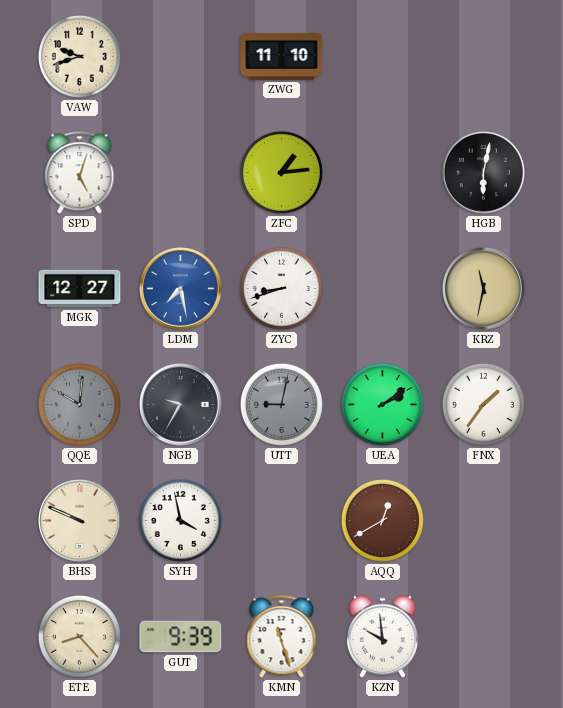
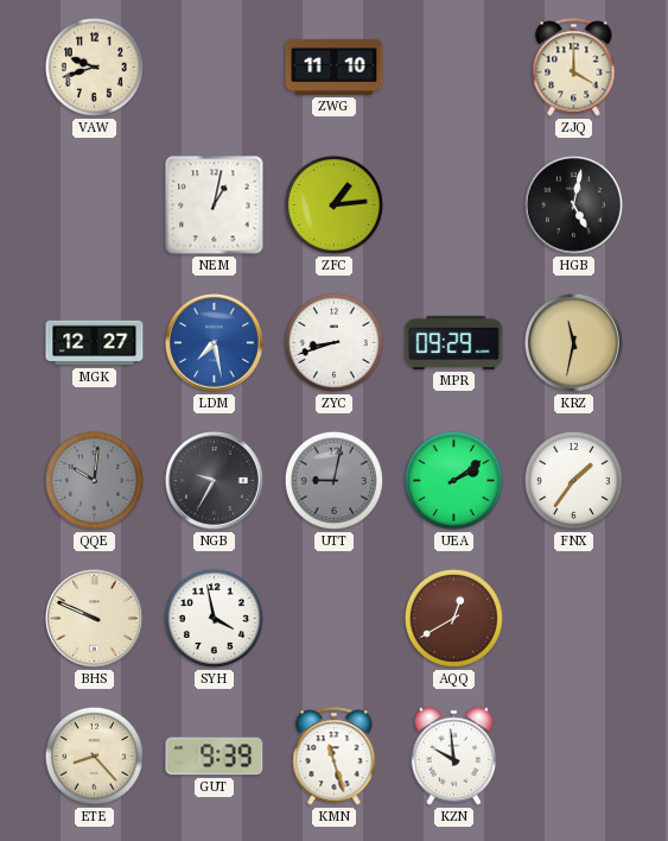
ZJQ: none -> 4:00 (574, 68)
SPD: 5:03 -> none (80, 173)
NEM: none -> 1:02 (215, 205)
HGB: 6:02 -> 5:02 (574, 205)
MPR: none -> 09:29 (454, 342)
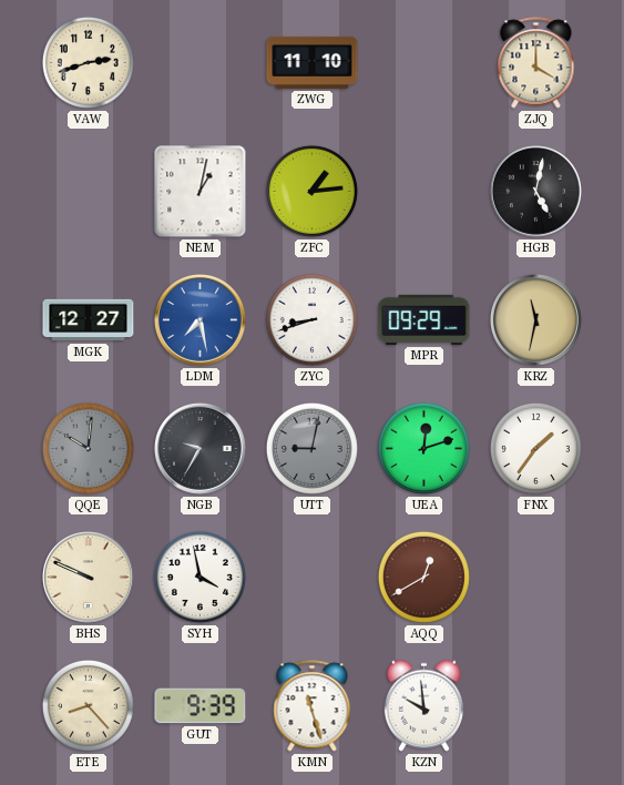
VAW: 9:42 -> 2:42 (88, 62)
UEA: 2:09 -> 12:12 (423, 448)
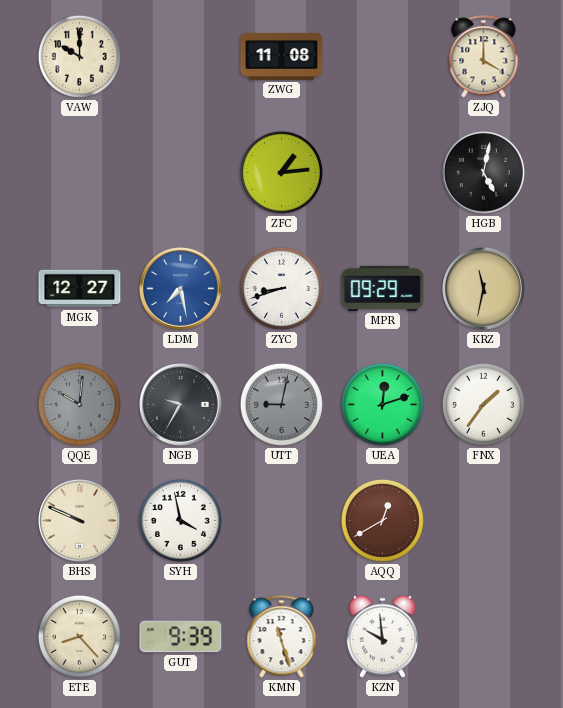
VAW: 2:42 -> 10:00 (79, 56)
ZWG: 11:10 -> 11:08 (282, 56)
NEM: 1:02 -> none (201, 192)
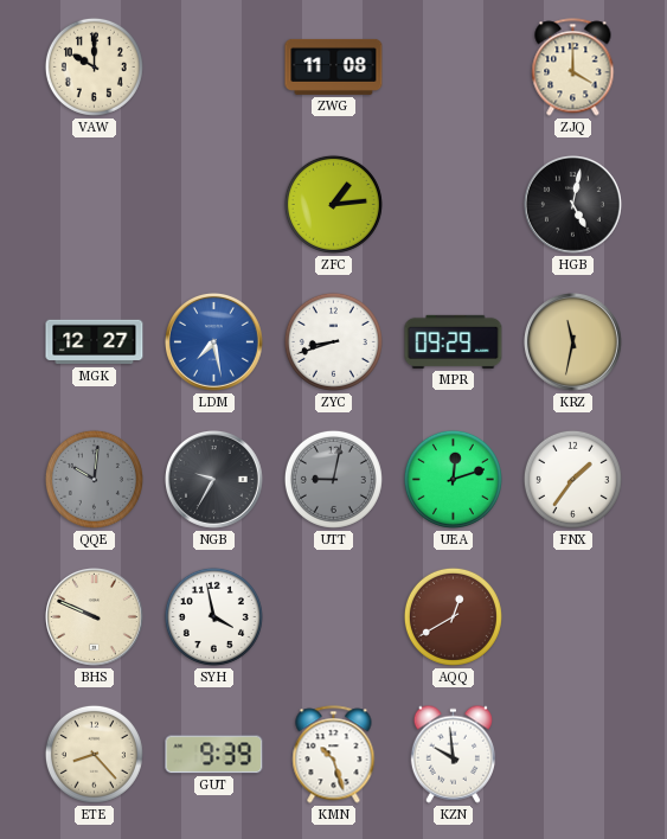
KMN: 11:27 -> 10:27 (334, 755)
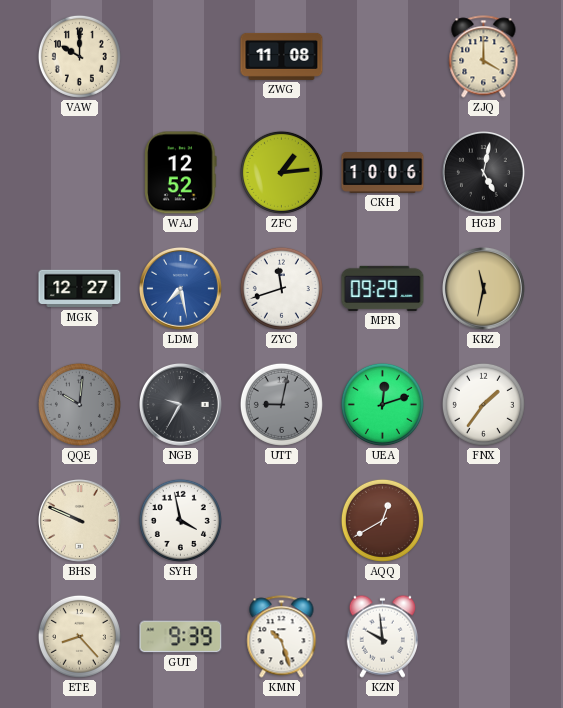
WAJ: none -> 12:52 (181, 173)
CKH: none -> 10:06 (383, 173)
ZYC: 8:42 -> 11:42 (281, 288)
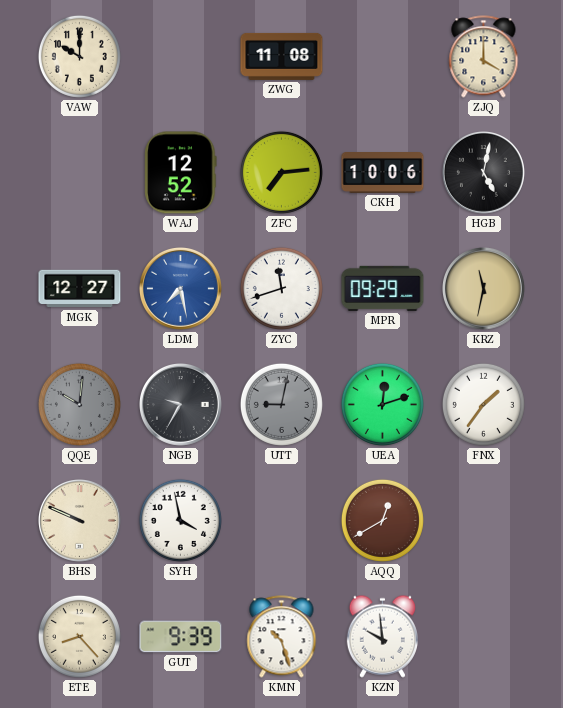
ZFC: 1:14 -> 7:14 (281, 172)
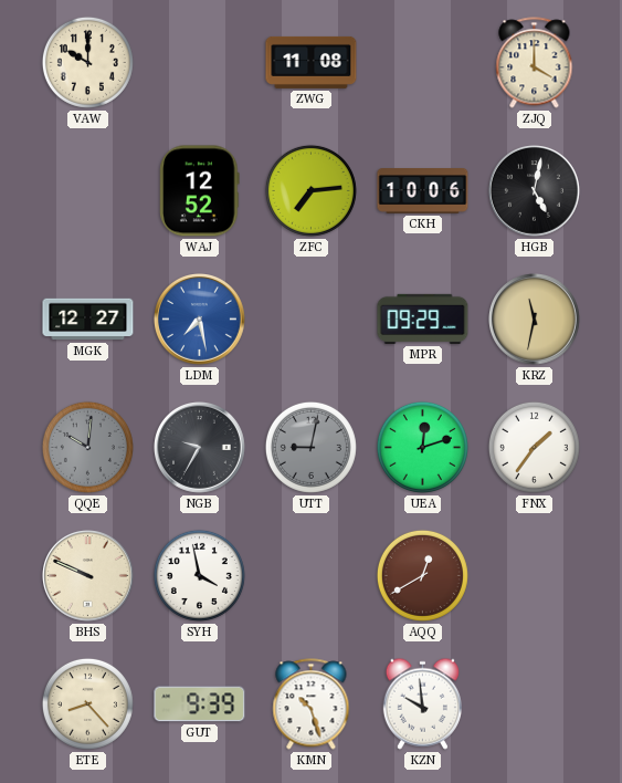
ZYC: 11:42 -> none (281, 288)
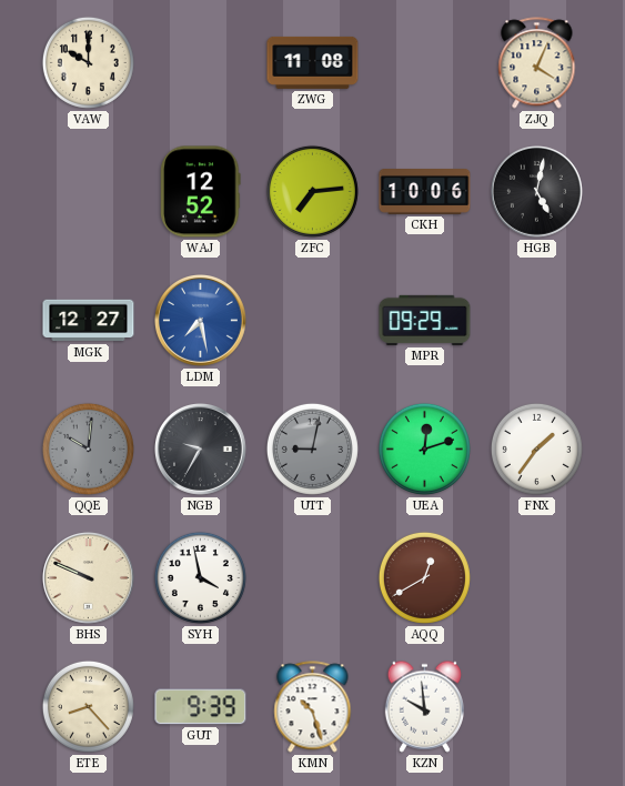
ZJQ: 4:00 -> 4:04 (537, 63)
KRZ: 11:32 -> none (535, 320)
